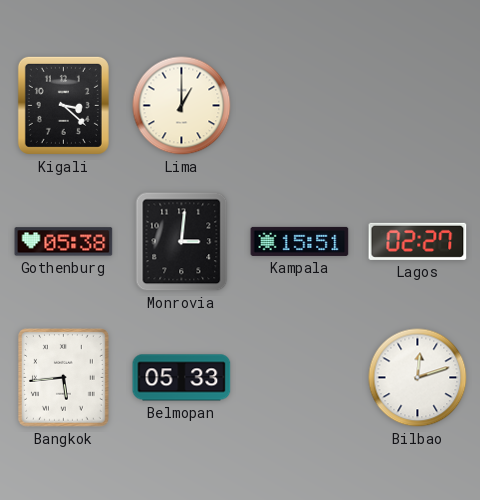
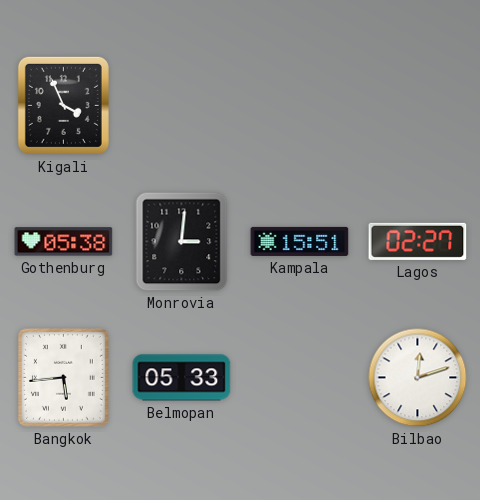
Kigali: 3:22 -> 3:56 (63, 105)
Lima: 1:00 -> none (182, 106)
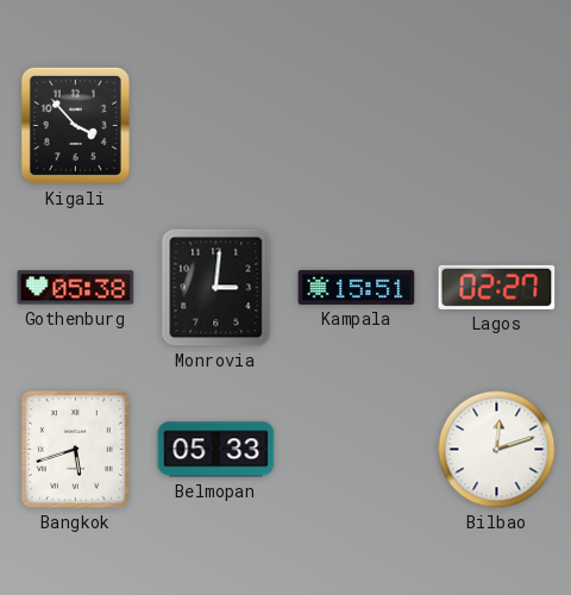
Kigali: 3:56 -> 3:53 (75, 125)
Bangkok: 5:44 -> 5:42 (75, 450)
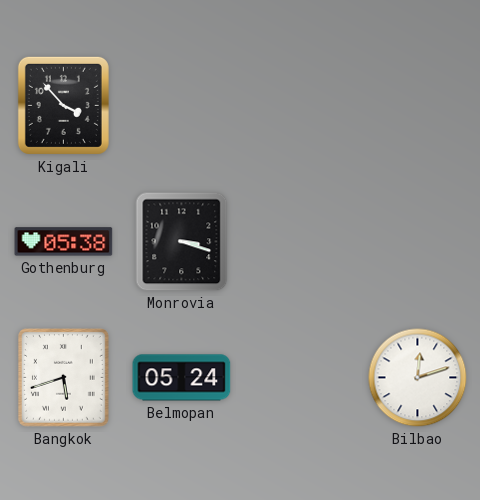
Monrovia: 3:01 -> 3:18 (182, 242)
Kampala: 15:51 -> none (357, 287)
Lagos: 02:27 -> none (497, 287)
Belmopan: 05:33 -> 05:24 (182, 378)
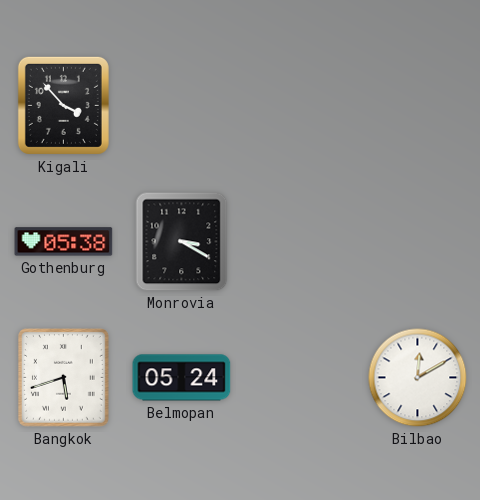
Monrovia: 3:18 -> 3:20 (182, 242)
Bilbao: 12:12 -> 12:10 (418, 378)
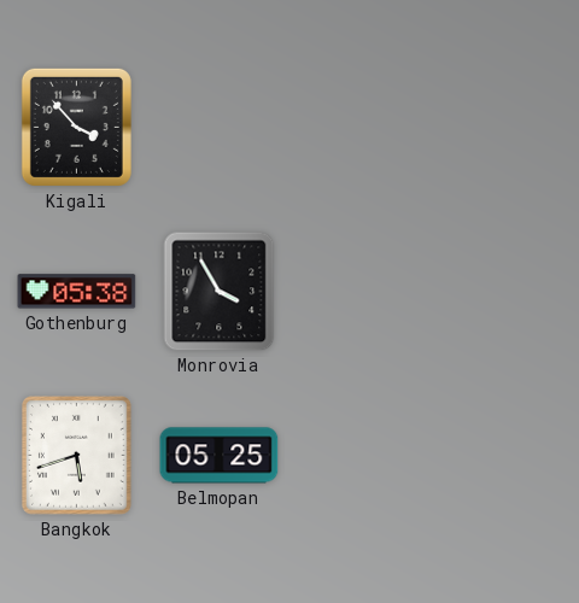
Monrovia: 3:20 -> 3:55 (220, 292)
Belmopan: 05:24 -> 05:25 (220, 456)
Bilbao: 12:10 -> none (418, 378)
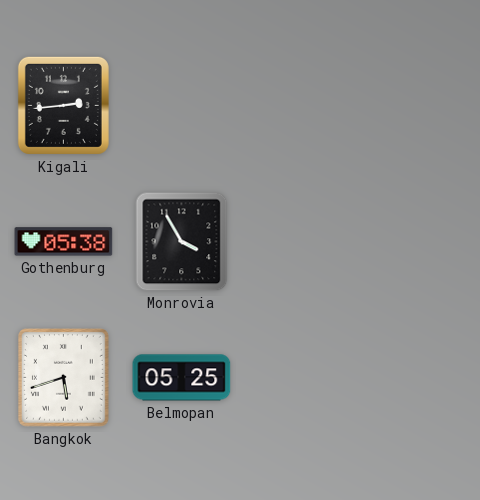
Kigali: 3:53 -> 2:44 (63, 105)
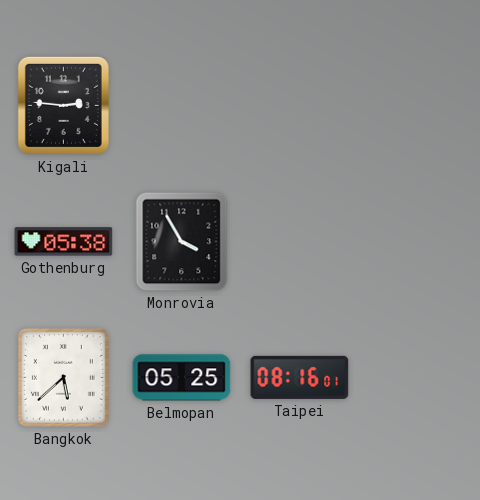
Kigali: 2:44 -> 2:46 (63, 105)
Bangkok: 5:42 -> 5:38 (63, 378)
Taipei: none -> 08:16 (300, 377)
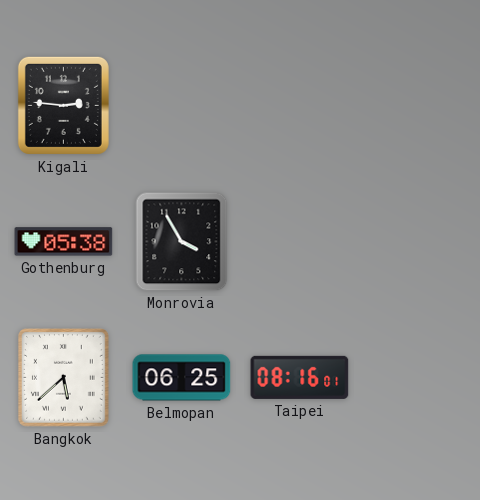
Belmopan: 05:25 -> 06:25 (182, 378)
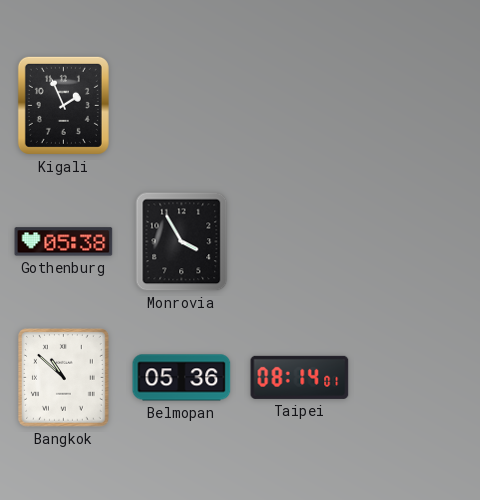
Kigali: 2:46 -> 1:56 (63, 105)
Bangkok: 5:38 -> 10:52 (63, 378)
Belmopan: 06:25 -> 05:36 (182, 378)
Taipei: 08:16 -> 08:14 (300, 377)
